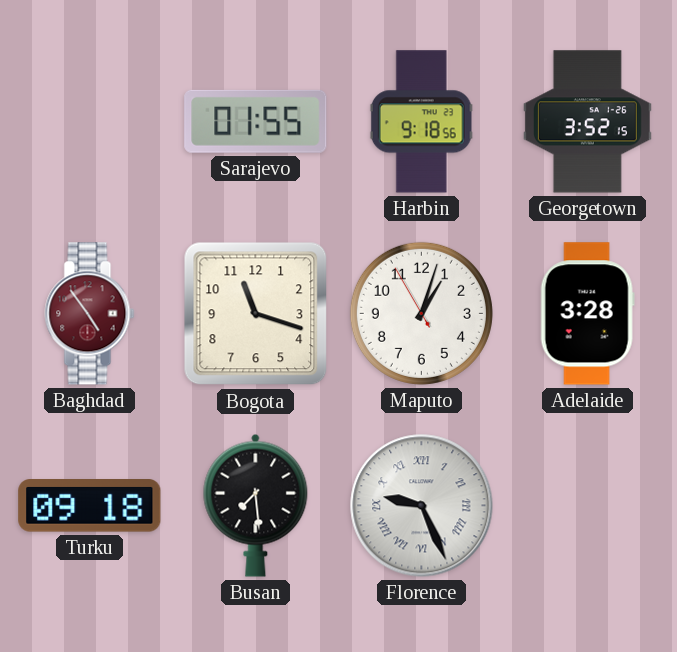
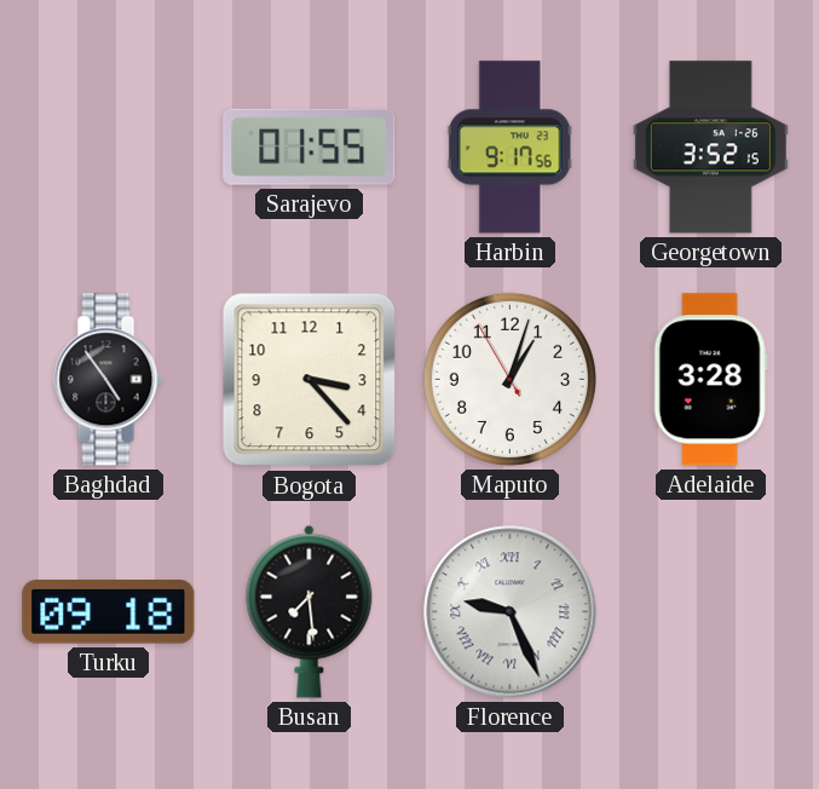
Harbin: 9:18 -> 9:17 (509, 148)
Baghdad dial: burgundy -> black (109, 380)
Bogota: 11:18 -> 3:23 (310, 380)
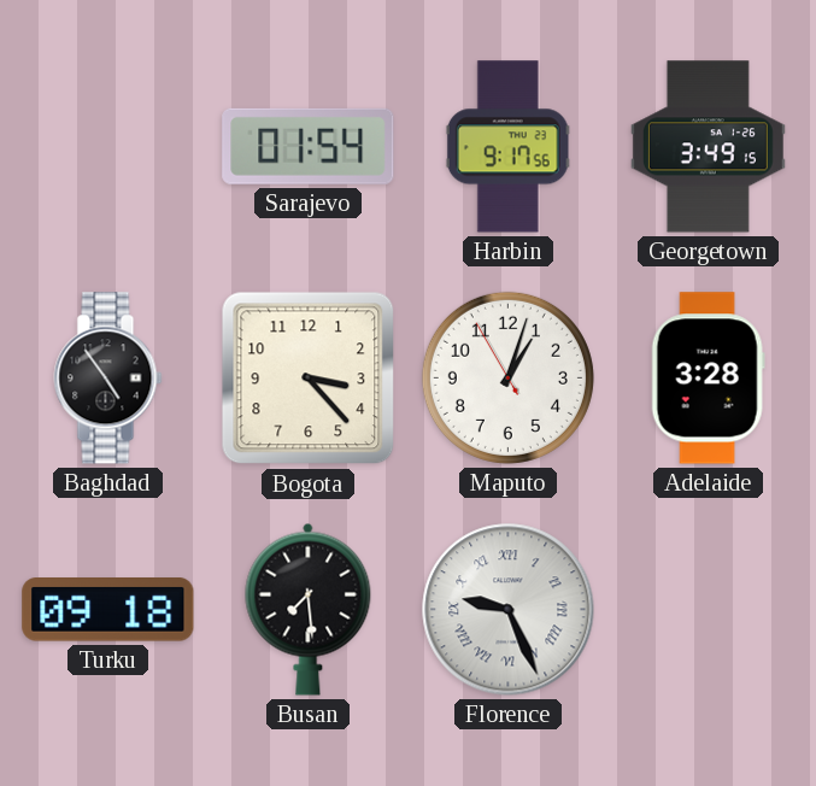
Sarajevo: 01:55 -> 01:54 (309, 146)
Georgetown: 3:52 -> 3:49 (708, 147)
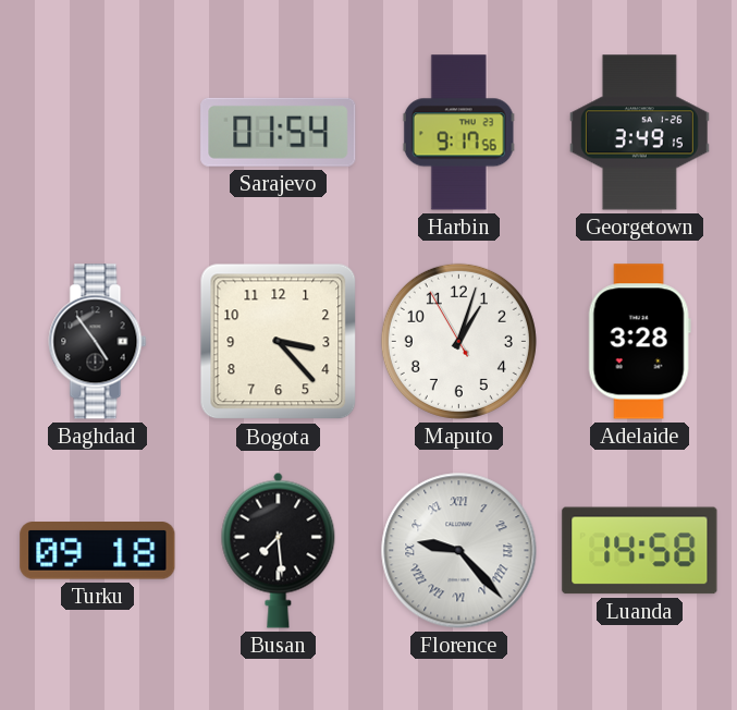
Florence: 9:26 -> 9:23 (459, 551)
Luanda: none -> 14:58 (640, 551)
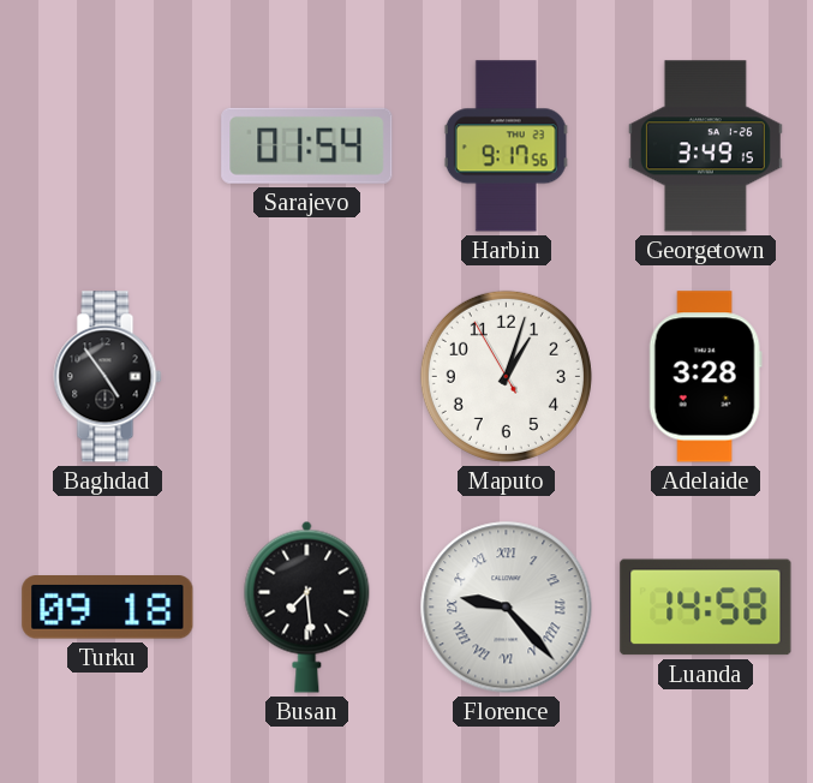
Bogota: 3:23 -> none (279, 342)
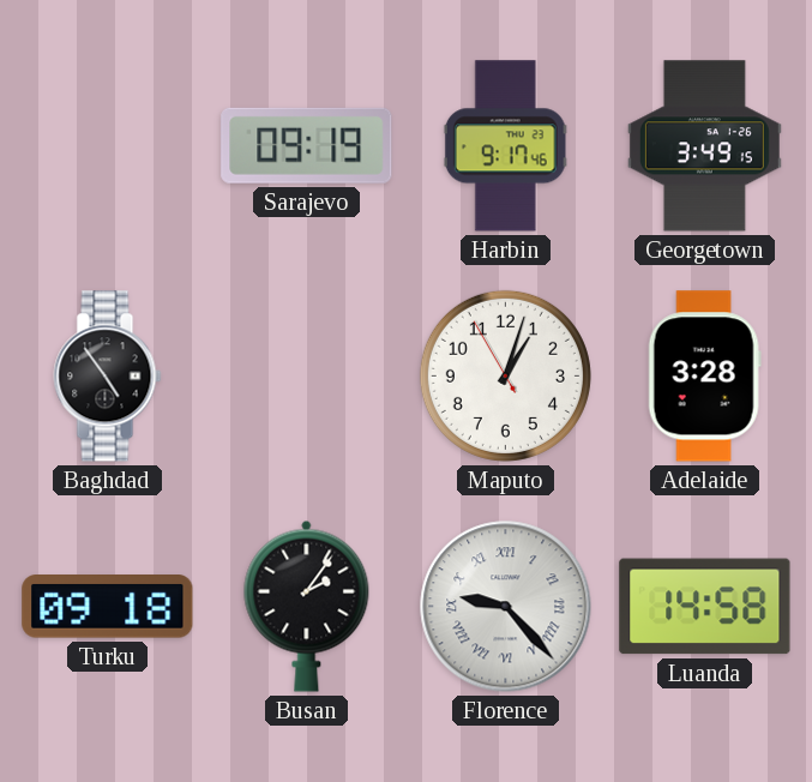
Sarajevo: 01:54 -> 09:19 (307, 145)
Harbin: 9:17:56 -> 9:17:46 (505, 146)
Busan: 7:29 -> 2:06 (307, 606)
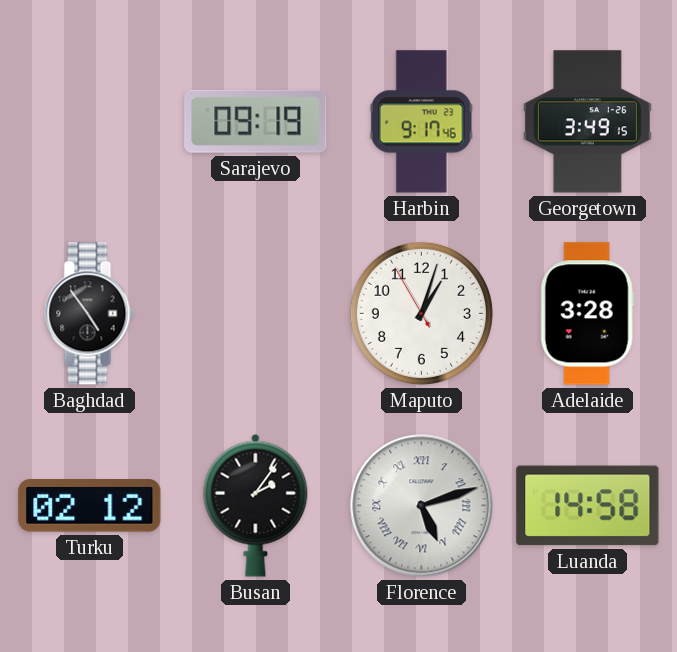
Turku: 09:18 -> 02:12 (90, 506)
Florence: 9:23 -> 5:12 (422, 506)
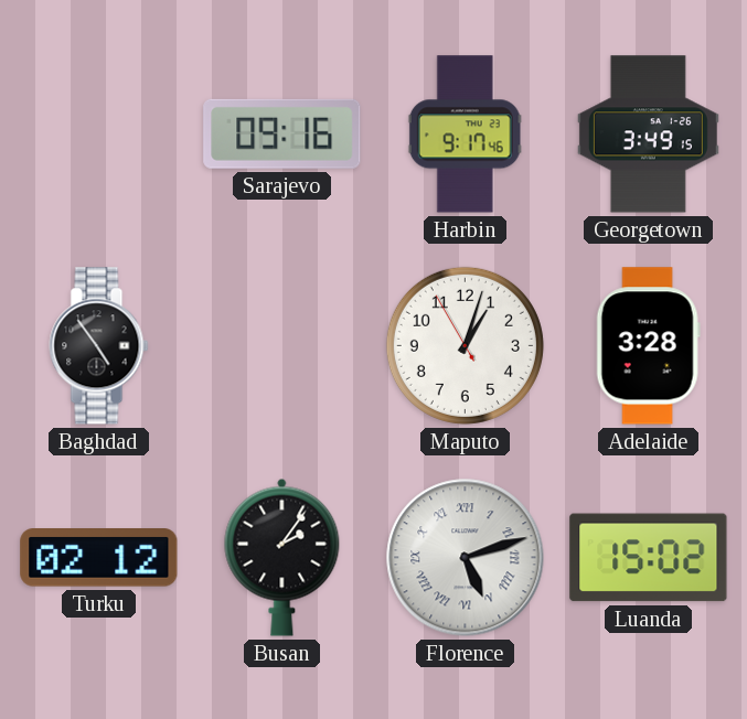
Sarajevo: 09:19 -> 09:16 (282, 133)
Luanda: 14:58 -> 15:02 (649, 558)
